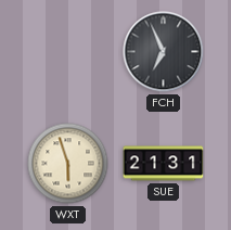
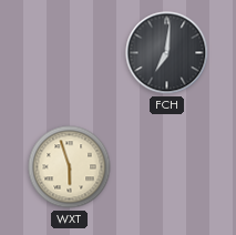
FCH: 6:56 -> 7:01 (167, 53)
SUE: 21:31 -> none (164, 164)
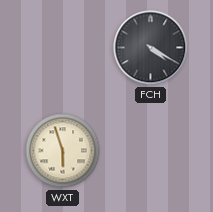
FCH: 7:01 -> 4:20 (151, 48)
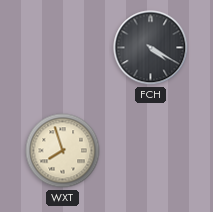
WXT: 5:57 -> 7:57 (63, 151)
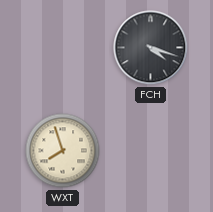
FCH: 4:20 -> 4:18 (151, 48)
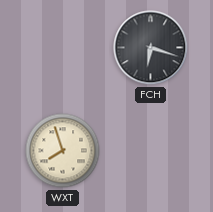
FCH: 4:18 -> 6:18 (151, 48)
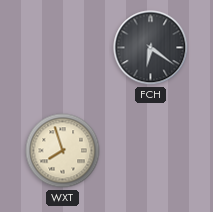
FCH: 6:18 -> 6:21 (151, 48)
